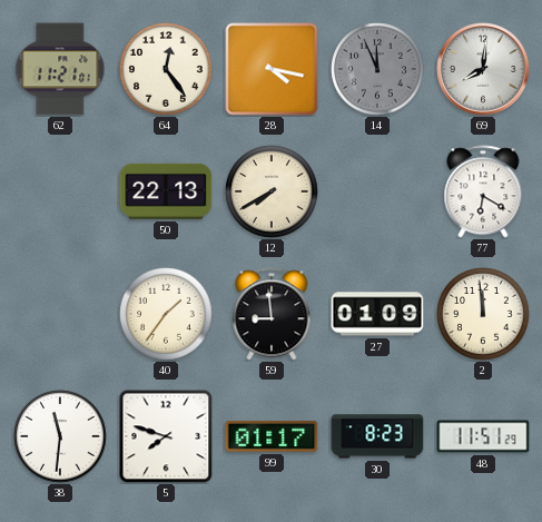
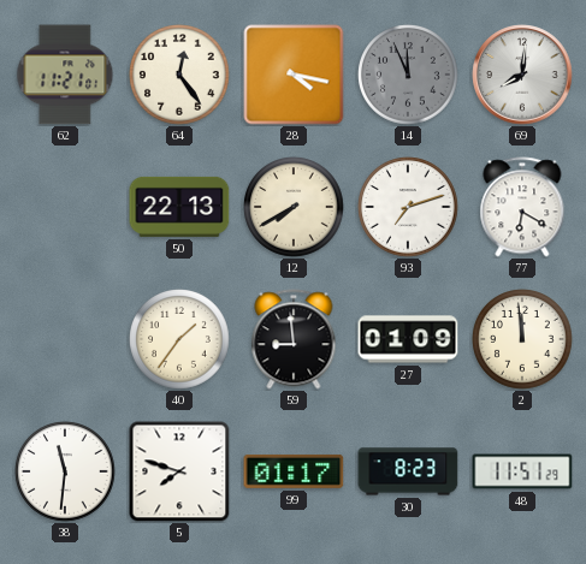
93: none -> 7:12 (408, 207)
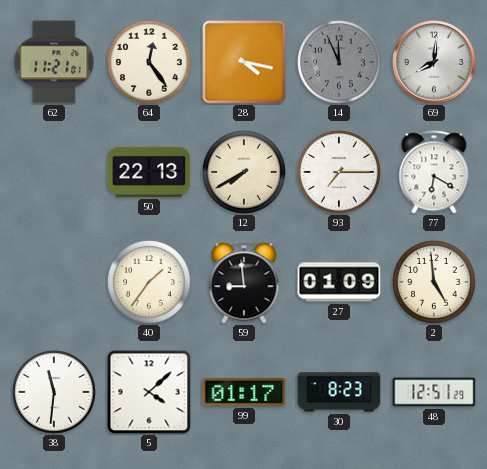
93: 7:12 -> 7:15 (339, 172)
2: 11:59 -> 4:59 (434, 282)
5: 7:48 -> 4:08 (149, 392)
48: 11:51 -> 12:51 (434, 392)
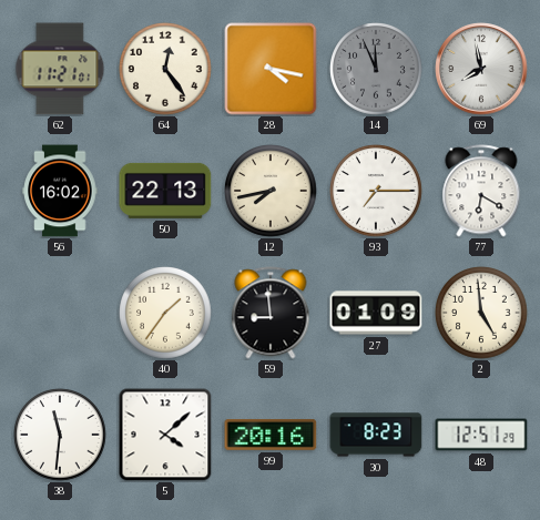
69: 8:01 -> 7:58 (481, 69)
56: none -> 16:02 (60, 191)
12: 7:40 -> 7:43 (271, 191)
99: 01:17 -> 20:16 (271, 435)
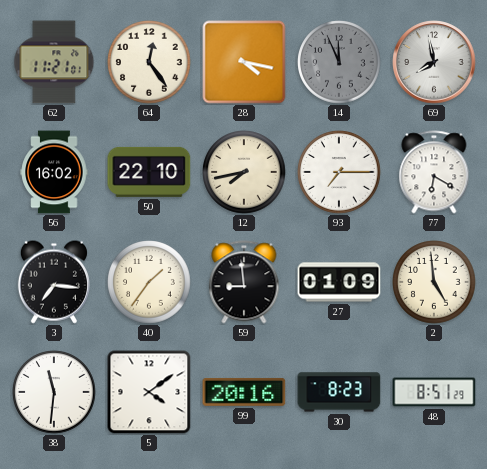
50: 22:13 -> 22:10 (149, 172)
3: none -> 7:16 (54, 282)
5: 4:08 -> 4:09 (149, 392)
48: 12:51 -> 8:51 (434, 392)
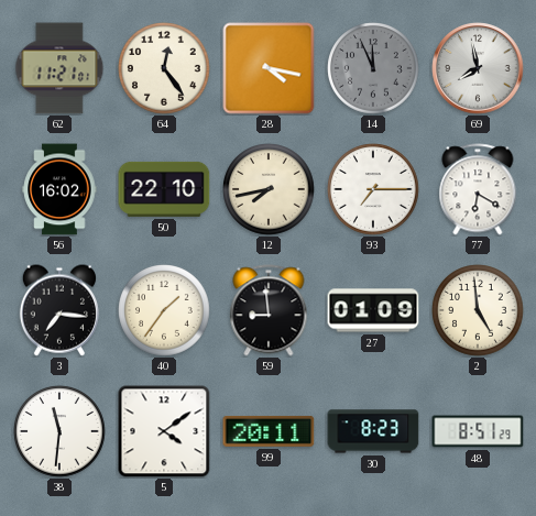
99: 20:16 -> 20:11 (269, 431)
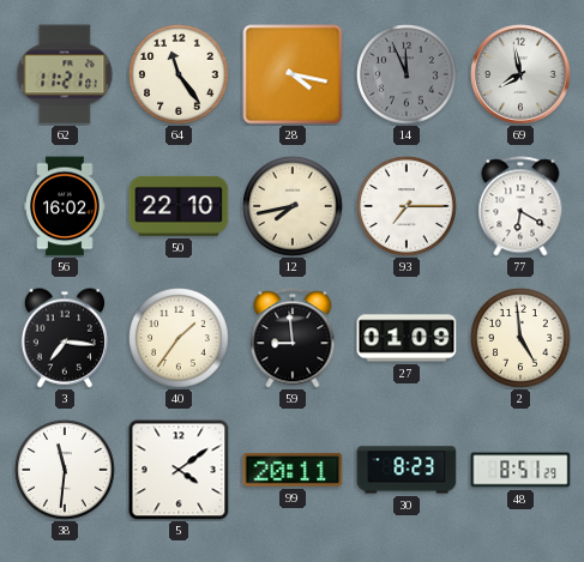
64: 12:24 -> 11:24 (179, 74)
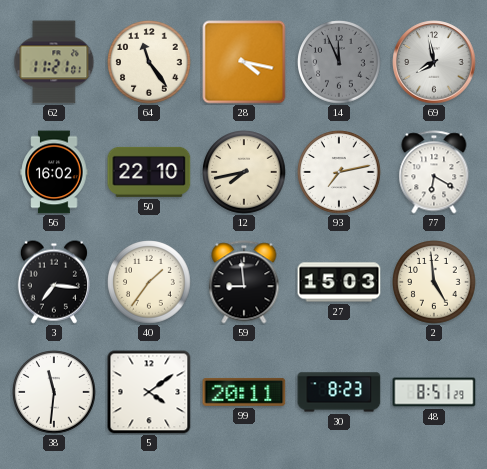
93: 7:15 -> 7:13 (339, 172)
27: 01:09 -> 15:03 (339, 282)
